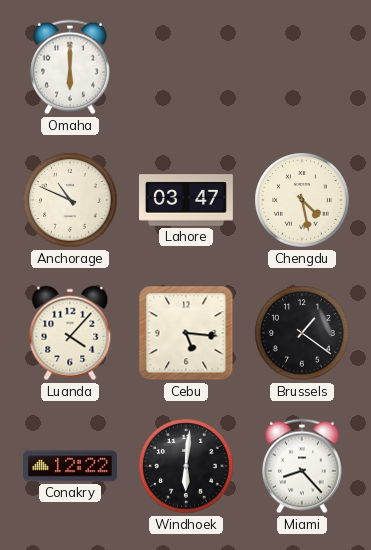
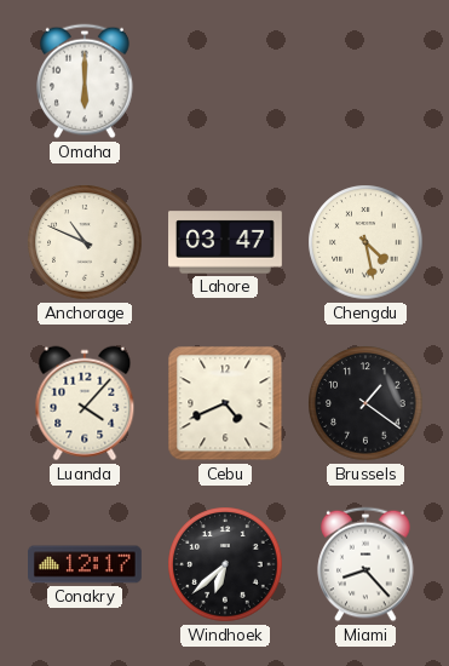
Cebu: 5:16 -> 4:41 (225, 403)
Conakry: 12:22 -> 12:17 (86, 564)
Windhoek: 6:01 -> 6:38 (225, 564)
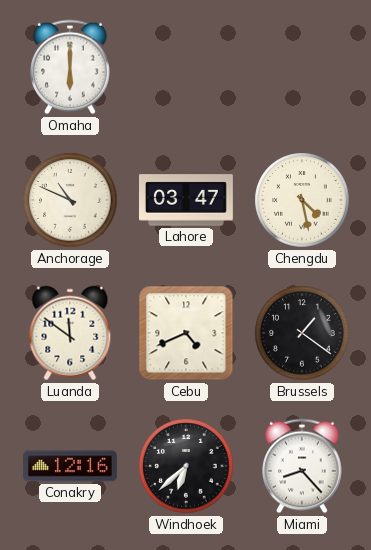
Luanda: 4:07 -> 11:51 (70, 333)
Conakry: 12:17 -> 12:16 (71, 466)
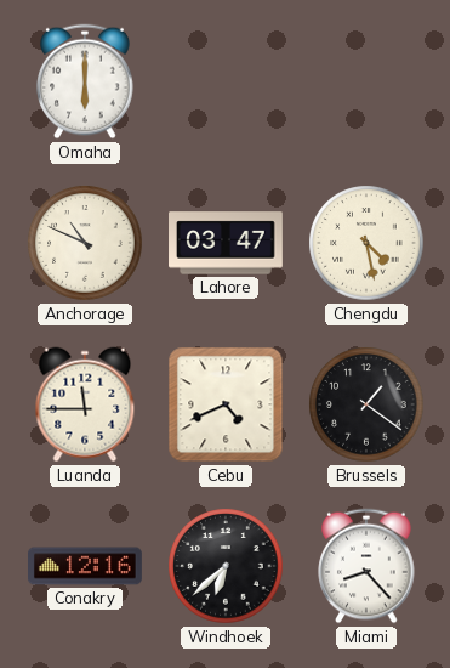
Luanda: 11:51 -> 11:45 (85, 404)
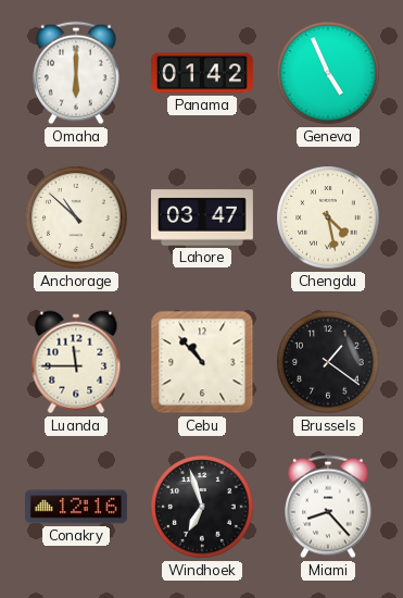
Panama: none -> 01:42 (203, 73)
Geneva: none -> 4:56 (328, 73)
Anchorage: 10:49 -> 10:52 (76, 217)
Cebu: 4:41 -> 10:53 (202, 362)
Windhoek: 6:38 -> 6:57 (202, 507)
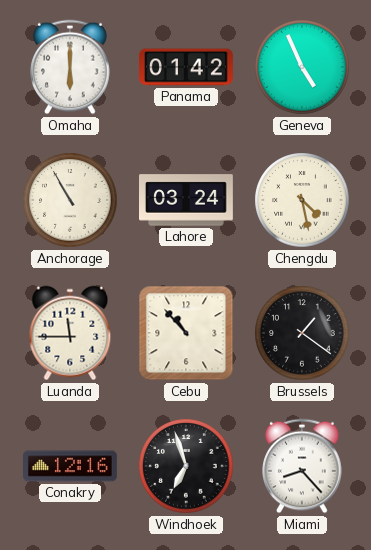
Anchorage: 10:52 -> 10:55 (70, 200)
Lahore: 03:47 -> 03:24 (187, 200)
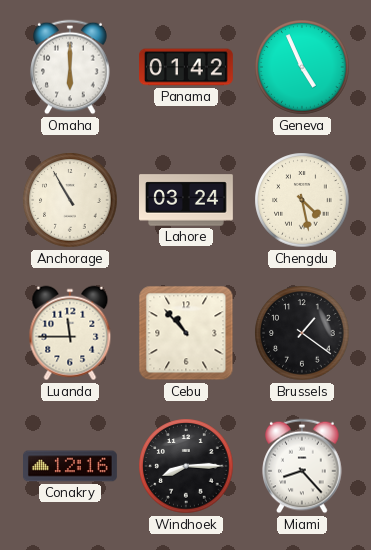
Windhoek: 6:57 -> 8:15 (186, 466)
